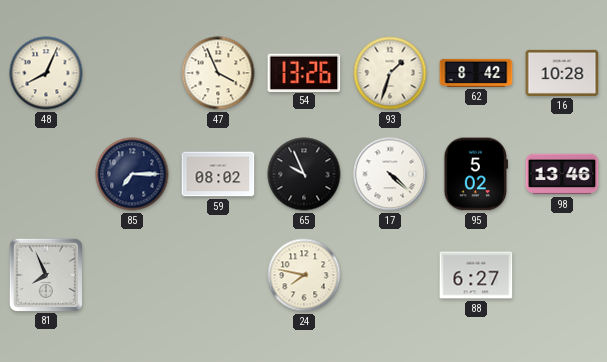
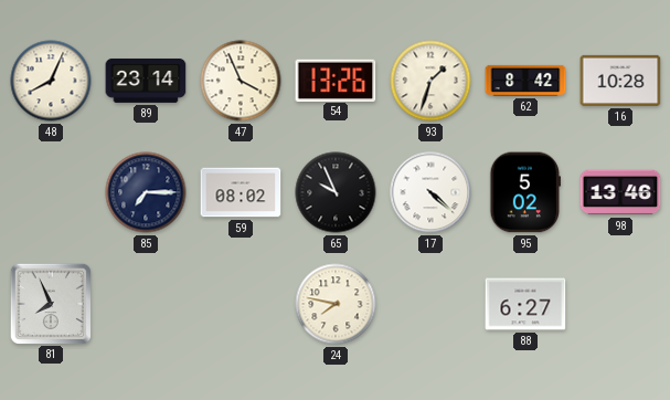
89: none -> 23:14 (146, 81)
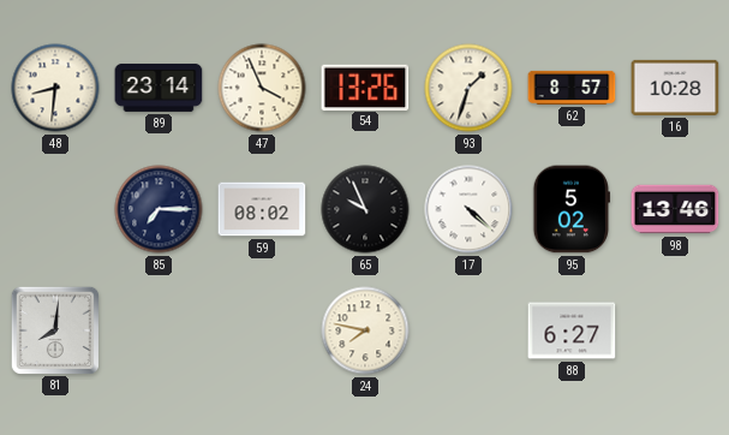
48: 8:04 -> 8:31 (55, 88)
62: 8:42 -> 8:57 (572, 88)
81: 7:56 -> 8:01 (54, 329)
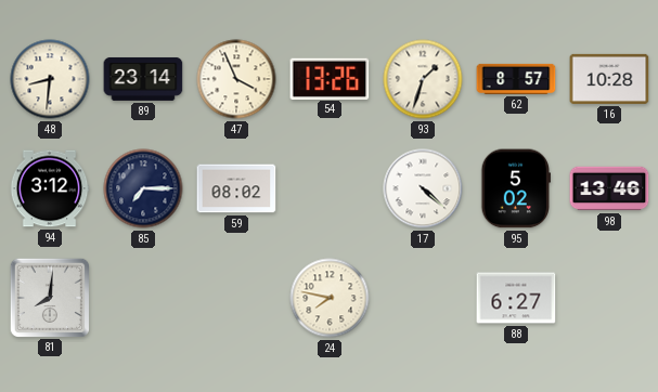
94: none -> 3:12 (50, 188)
65: 9:56 -> none (365, 209)
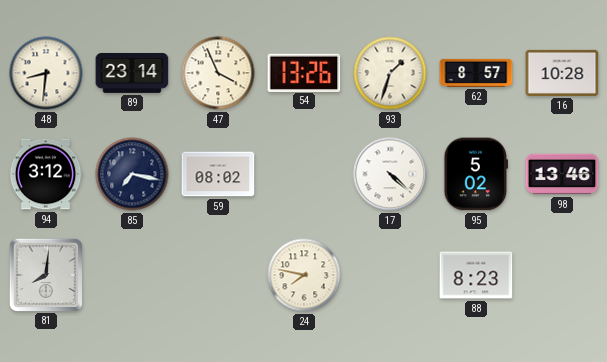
85: 7:15 -> 7:17 (132, 174)
88: 6:27 -> 8:23 (476, 275)
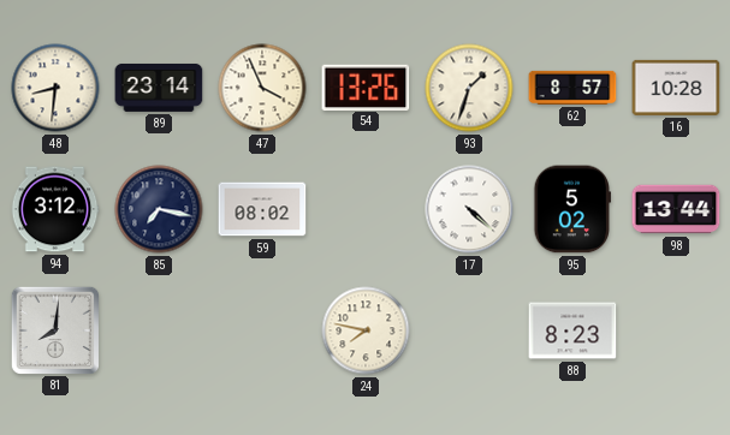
98: 13:46 -> 13:44 (676, 209)
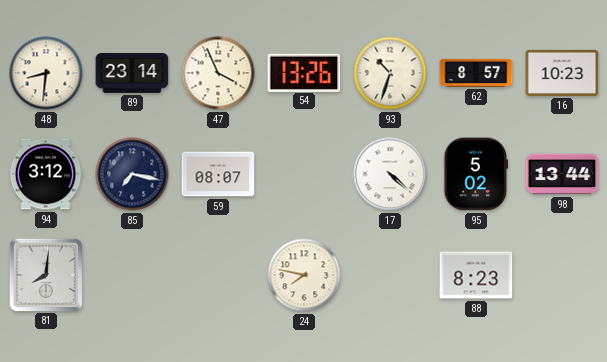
93: 1:33 -> 10:33 (390, 73)
16: 10:28 -> 10:23 (562, 73)
59: 08:02 -> 08:07 (218, 174)
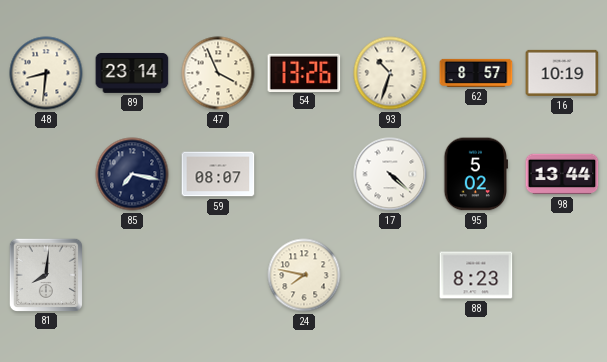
16: 10:23 -> 10:19 (562, 73)
94: 3:12 -> none (46, 174)
